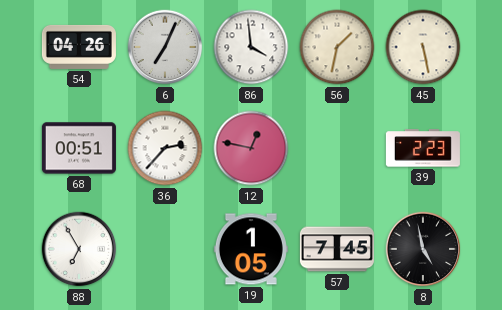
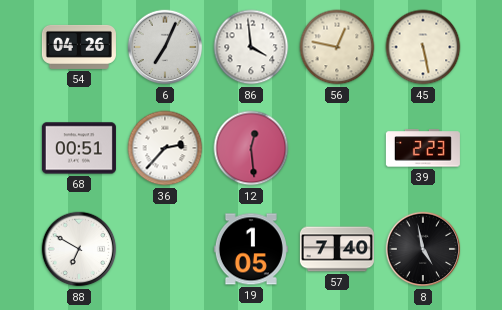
56: 1:32 -> 12:47 (337, 47)
12: 12:47 -> 12:29 (251, 148)
88: 6:55 -> 6:50 (79, 249)
57: 7:45 -> 7:40 (337, 249)
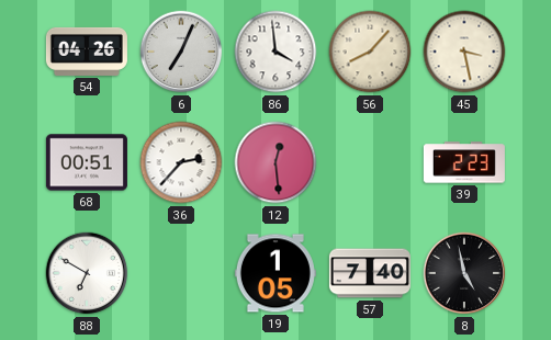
56: 12:47 -> 8:07 (370, 52)
45: 5:28 -> 3:28 (464, 52)
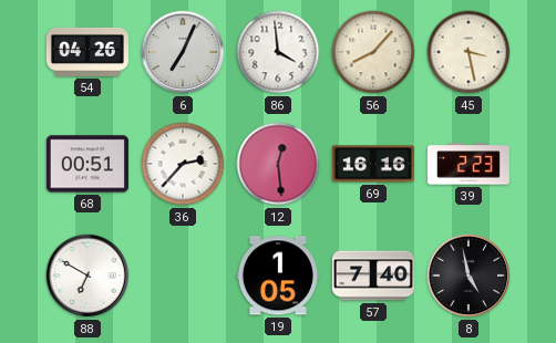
69: none -> 16:16 (373, 164)
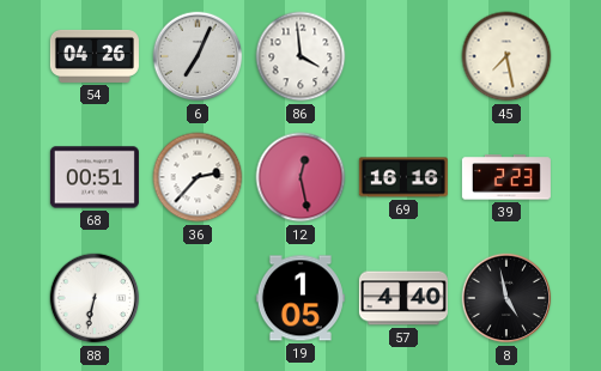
56: 8:07 -> none (373, 52)
45: 3:28 -> 7:28 (506, 56)
12: 12:29 -> 12:28 (300, 177)
88: 6:50 -> 6:32 (95, 298)
57: 7:40 -> 4:40 (403, 298)
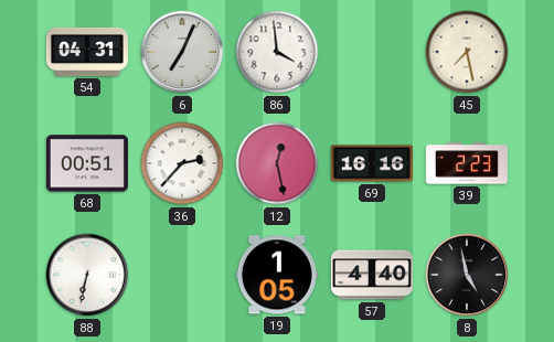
54: 04:26 -> 04:31 (87, 52)
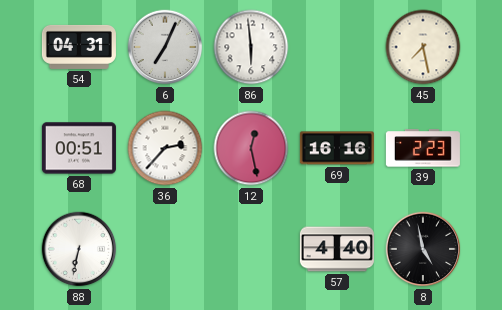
86: 3:59 -> 5:59 (251, 47)
19: 1:05 -> none (277, 275)
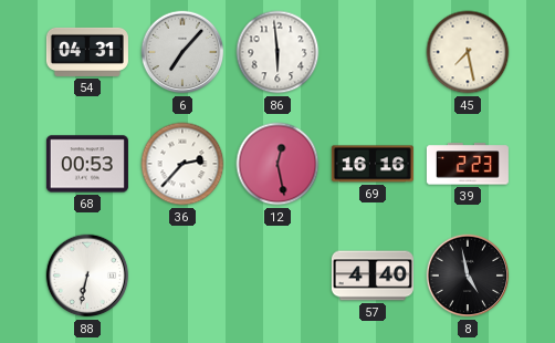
6: 7:04 -> 7:07 (182, 52)
68: 00:51 -> 00:53 (87, 164)
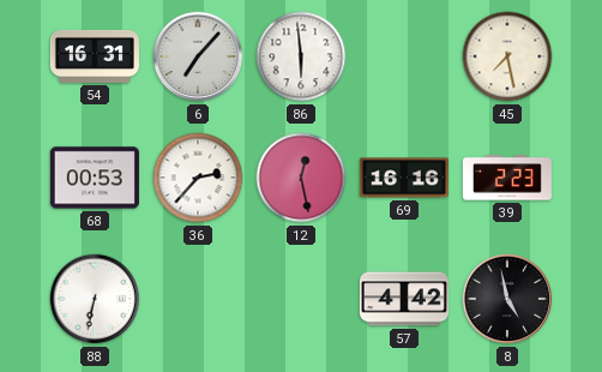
54: 04:31 -> 16:31 (95, 56)
57: 4:40 -> 4:42 (404, 299)
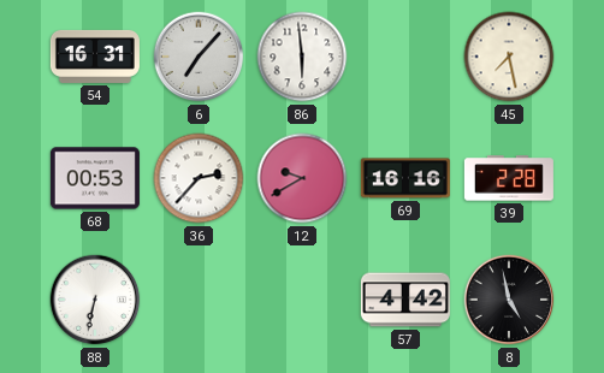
12: 12:28 -> 9:40 (302, 178)
39: 2:23 -> 2:28 (509, 178)
